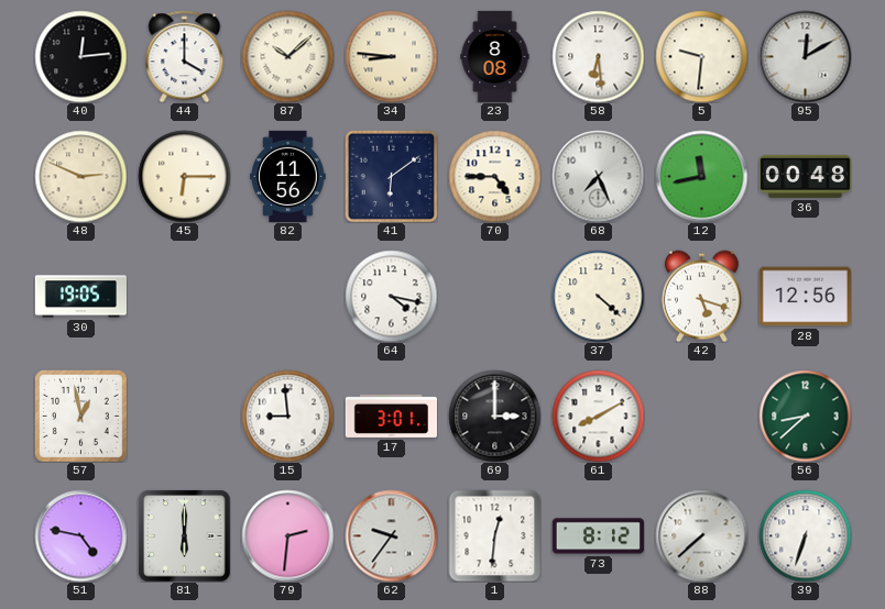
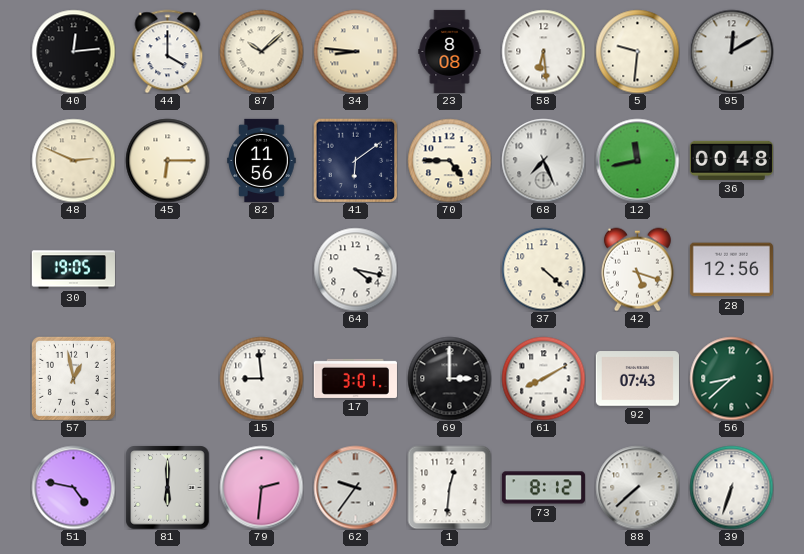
92: none -> 07:43 (637, 379)
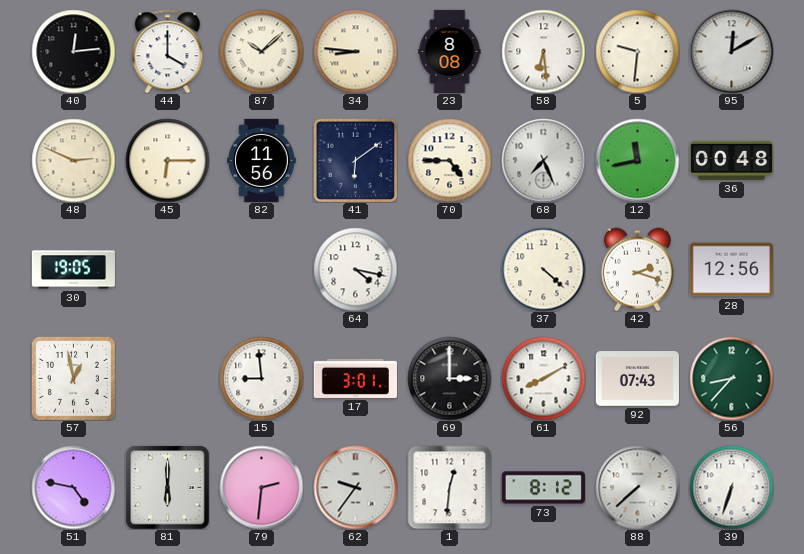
42: 5:18 -> 2:18 (637, 269)
56: 8:38 -> 8:37 (731, 378)
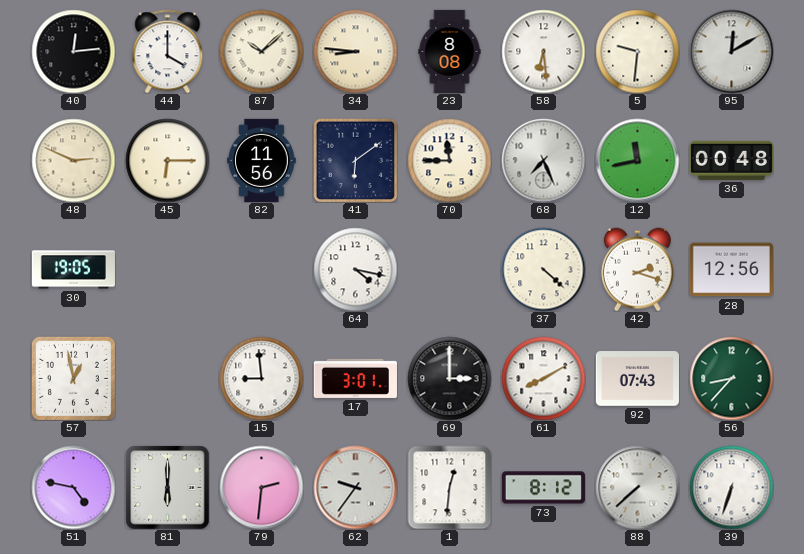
70: 4:45 -> 11:45 (449, 160)
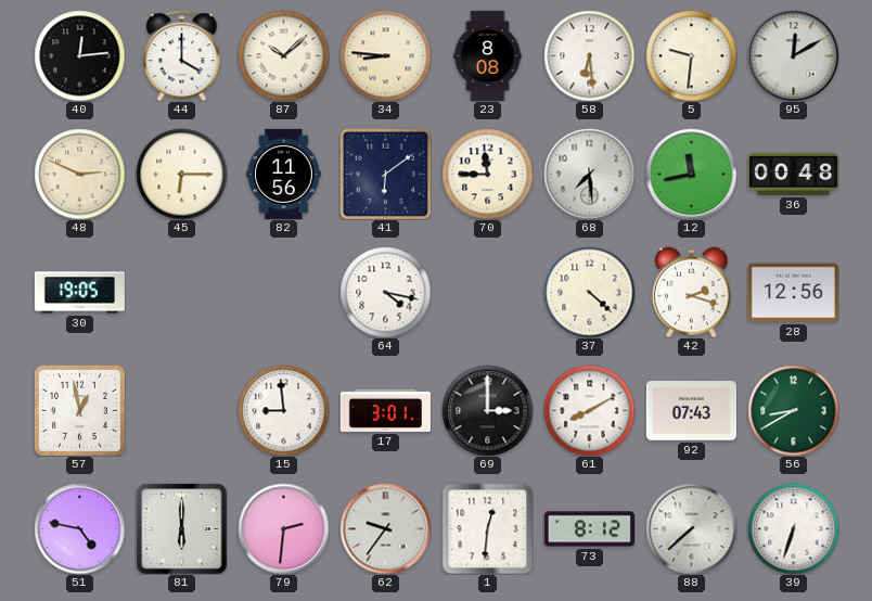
68: 7:26 -> 7:29 (589, 174)
56: 8:37 -> 8:40 (793, 410)
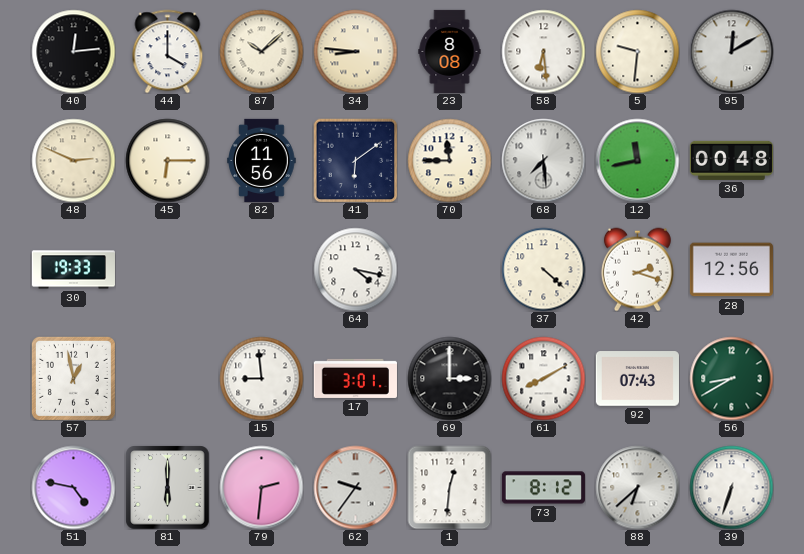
30: 19:05 -> 19:33 (73, 270)
88: 7:38 -> 6:38 (637, 487)
